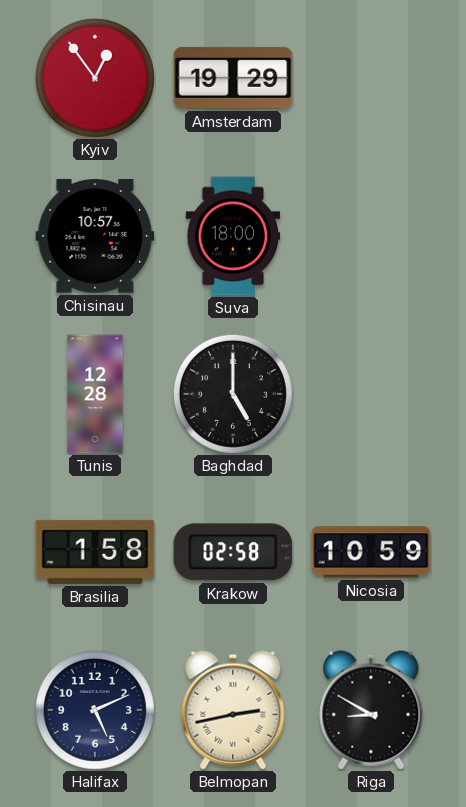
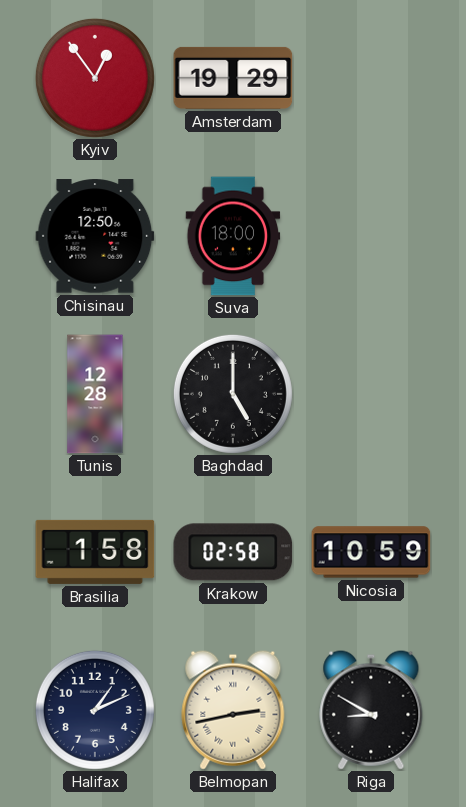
Chisinau: 10:57 -> 12:50 (95, 236)
Halifax: 5:11 -> 1:11 (95, 710)
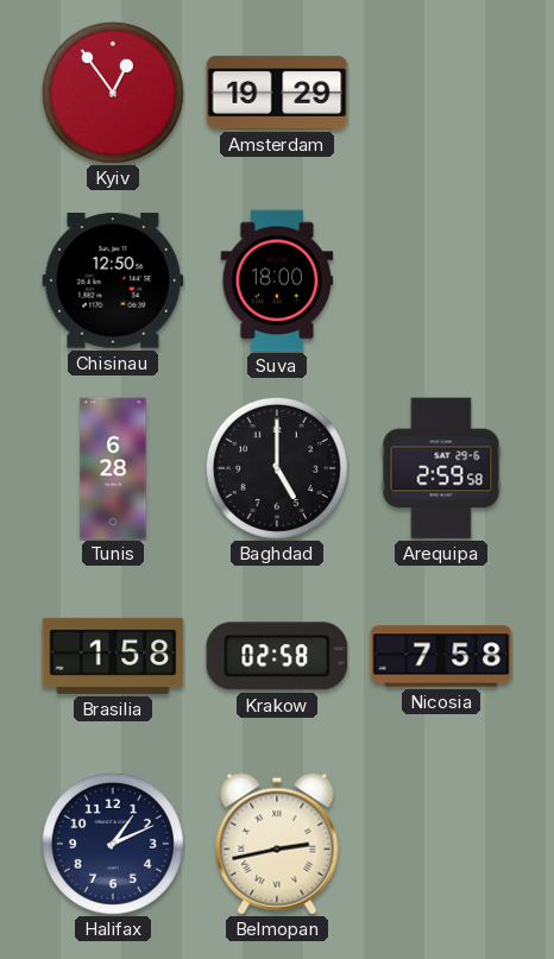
Tunis: 12:28 -> 6:28 (113, 468)
Arequipa: none -> 2:59 (441, 468)
Nicosia: 10:59 -> 7:58 (441, 656)
Riga: 8:50 -> none (371, 710)
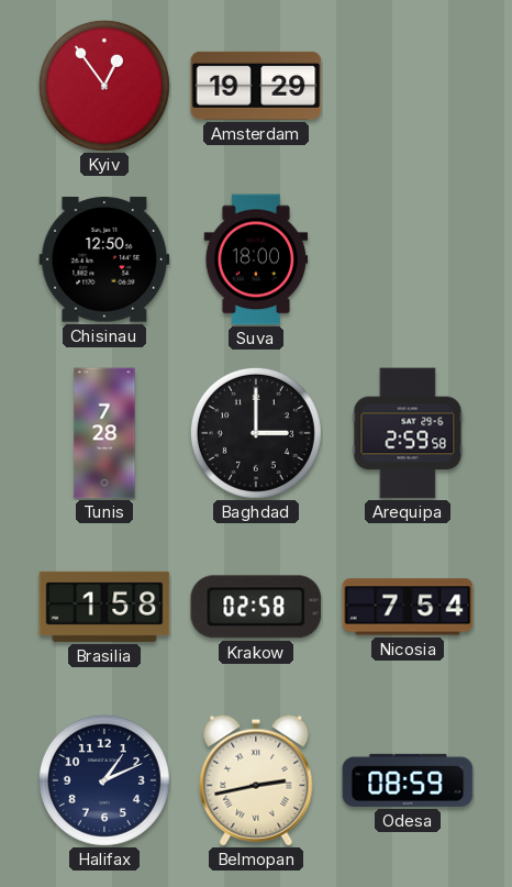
Tunis: 6:28 -> 7:28 (104, 433)
Baghdad: 5:00 -> 3:00 (256, 433)
Nicosia: 7:58 -> 7:54 (408, 607)
Odesa: none -> 08:59 (408, 780)
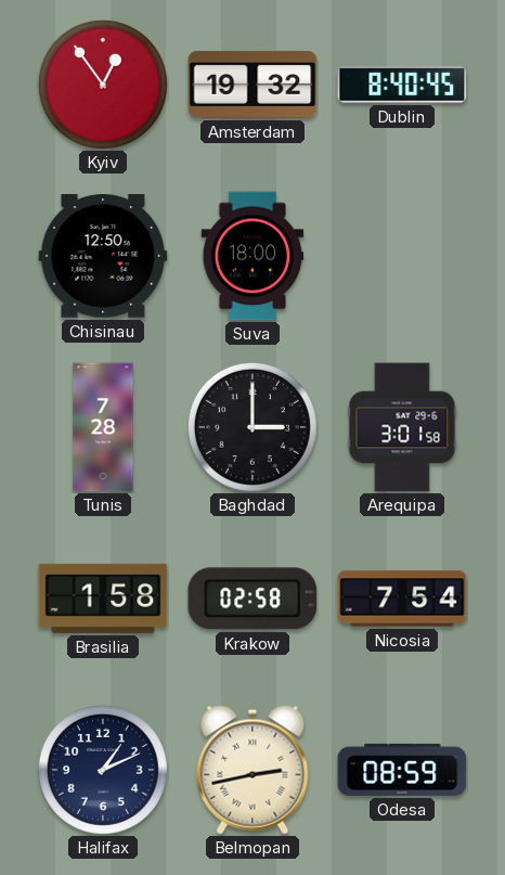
Amsterdam: 19:29 -> 19:32 (252, 85)
Dublin: none -> 8:40 (402, 85)
Arequipa: 2:59 -> 3:01 (402, 427)
